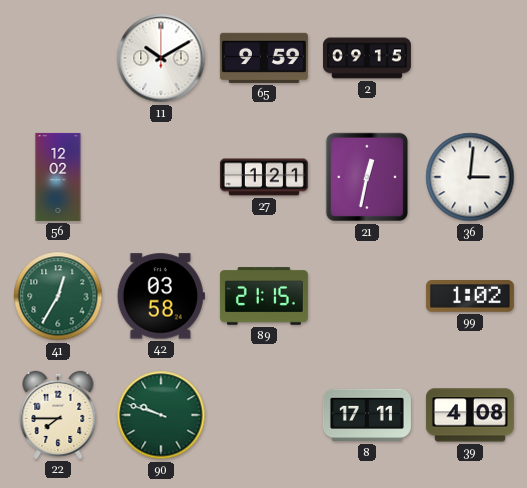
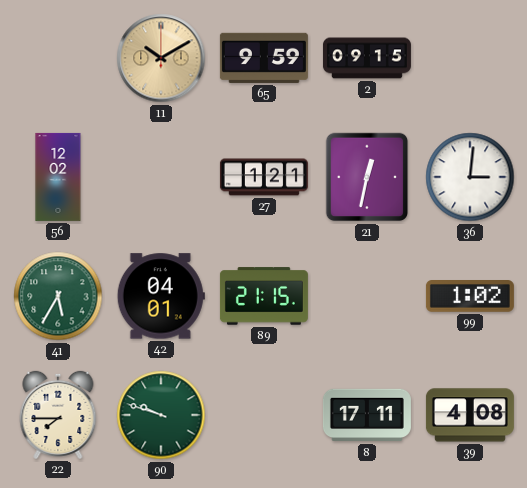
11 dial: white -> champagne (161, 58)
41: 12:35 -> 5:35 (58, 296)
42: 03:58 -> 04:01 (161, 296)
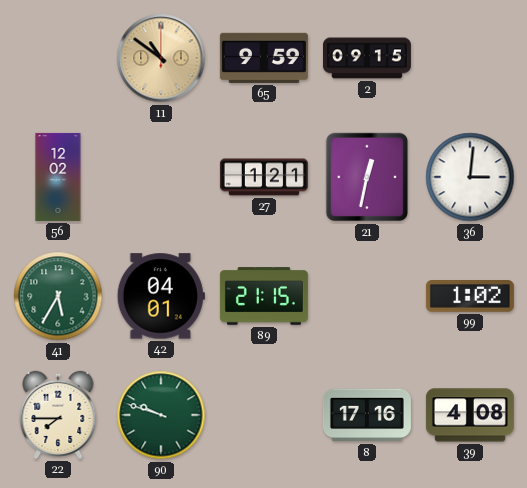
11: 10:10 -> 10:51 (161, 58)
8: 17:11 -> 17:16 (367, 415)
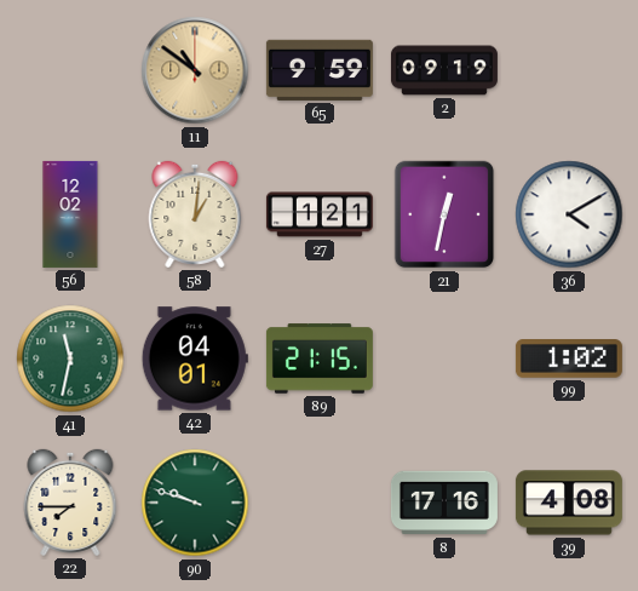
2: 09:15 -> 09:19 (444, 70)
58: none -> 1:01 (195, 214)
36: 3:01 -> 4:10 (569, 214)
41: 5:35 -> 11:32 (70, 358)
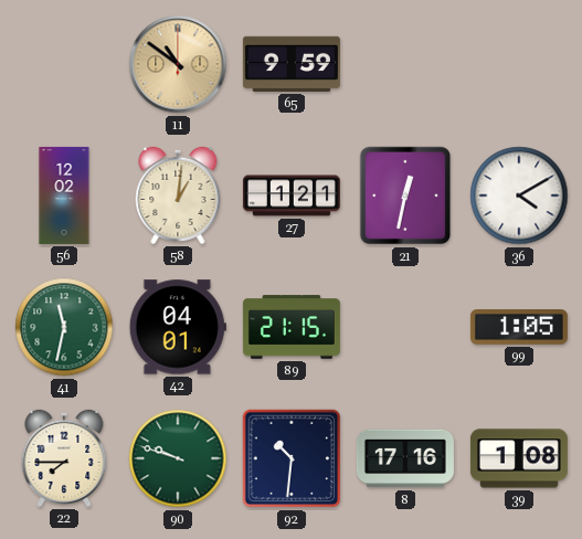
2: 09:19 -> none (444, 70)
99: 1:02 -> 1:05 (519, 328)
92: none -> 10:31 (292, 458)
39: 4:08 -> 1:08 (519, 458)
